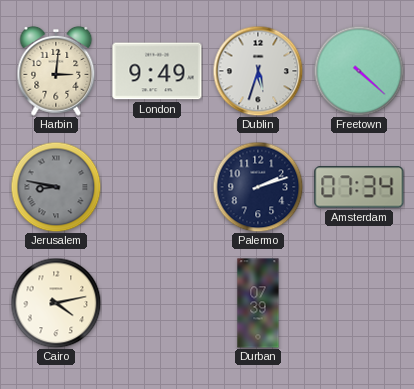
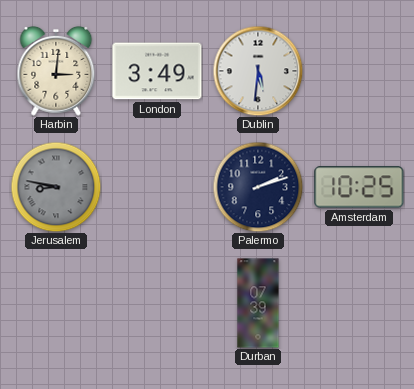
London: 9:49 -> 3:49 (157, 71)
Dublin: 5:33 -> 5:31 (258, 71)
Freetown: 4:22 -> none (359, 71)
Amsterdam: 07:34 -> 10:25 (359, 187)
Cairo: 4:13 -> none (56, 303)
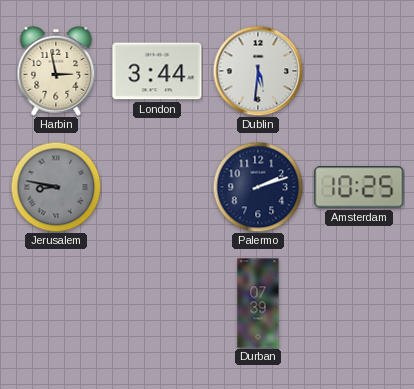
Harbin: 3:01 -> 2:58 (56, 71)
London: 3:49 -> 3:44 (157, 71)
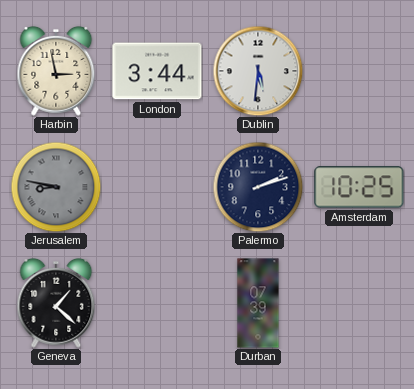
Geneva: none -> 1:22 (56, 303)
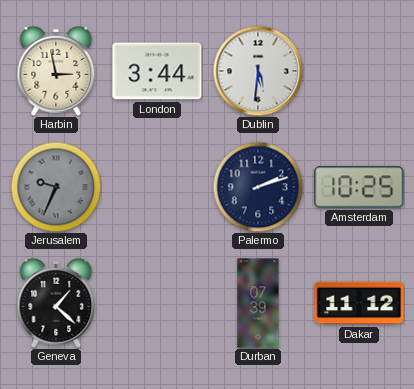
Jerusalem: 8:47 -> 9:34 (56, 187)
Dakar: none -> 11:12 (359, 303)
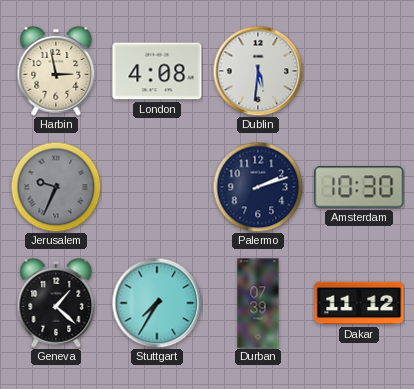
London: 3:44 -> 4:08 (157, 71)
Amsterdam: 10:25 -> 10:30 (359, 187)
Stuttgart: none -> 7:35 (157, 303)
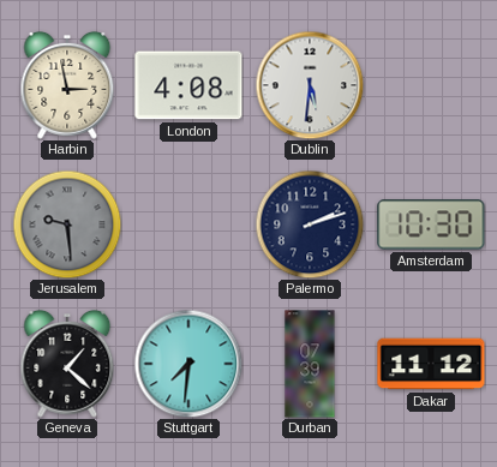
Jerusalem: 9:34 -> 9:29 (67, 224)
Stuttgart: 7:35 -> 7:31 (188, 364)
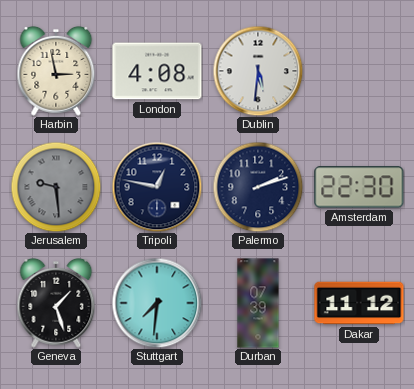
Tripoli: none -> 12:47 (157, 187)
Amsterdam: 10:30 -> 22:30 (359, 187)
Geneva: 1:22 -> 1:27 (56, 303)
